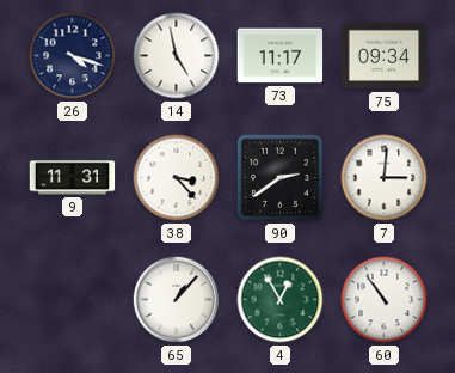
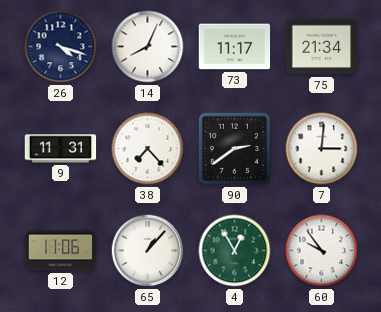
14: 4:58 -> 8:04 (148, 47)
75: 09:34 -> 21:34 (322, 47)
38: 3:23 -> 7:23 (148, 149)
12: none -> 11:06 (61, 251)
60: 10:54 -> 9:54 (322, 251)
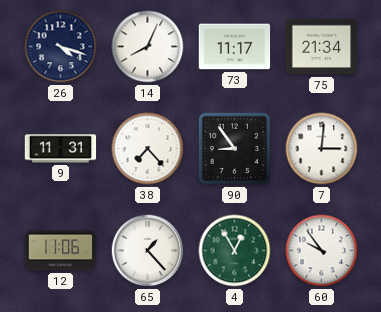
90: 2:39 -> 8:54 (234, 148)
65: 1:07 -> 1:23 (148, 251)
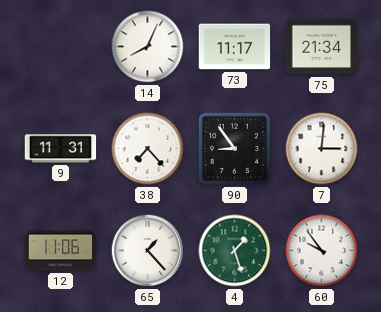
26: 4:18 -> none (61, 47)
4: 12:55 -> 1:27 (235, 251)
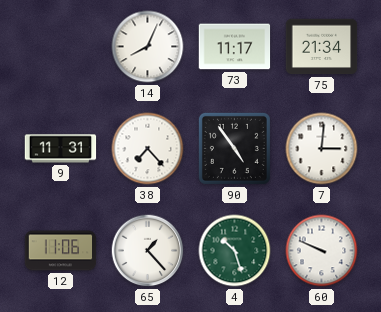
90: 8:54 -> 4:54 (234, 148)
4: 1:27 -> 10:27 (235, 251)
60: 9:54 -> 9:49 (322, 251)
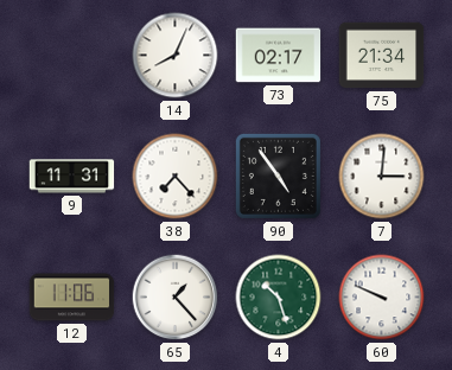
73: 11:17 -> 02:17 (279, 56)
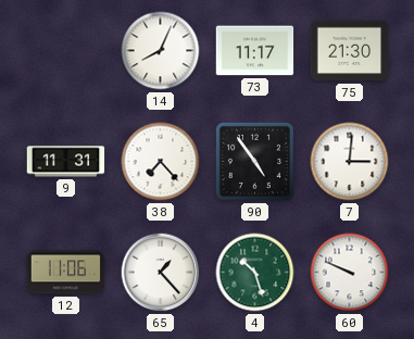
73: 02:17 -> 11:17 (255, 51)
75: 21:34 -> 21:30 (350, 51)
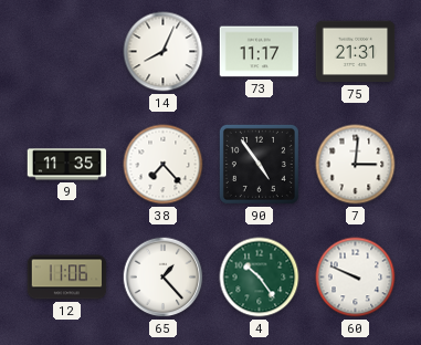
75: 21:30 -> 21:31 (356, 52)
9: 11:31 -> 11:35 (67, 165)
4: 10:27 -> 10:24 (260, 278)
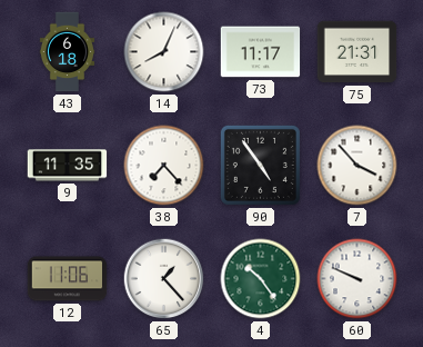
43: none -> 6:18 (68, 52)
7: 3:01 -> 3:53 (357, 166)
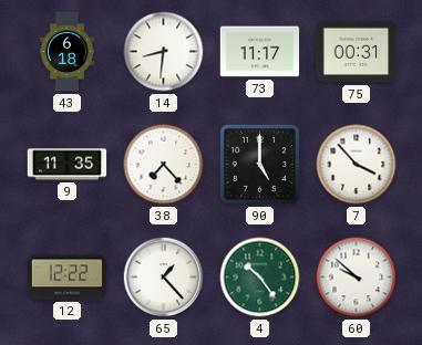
14: 8:04 -> 8:31 (164, 52)
75: 21:31 -> 00:31 (357, 52)
90: 4:54 -> 5:00 (259, 164)
12: 11:06 -> 12:22 (68, 278)
60: 9:49 -> 9:52 (357, 278)
